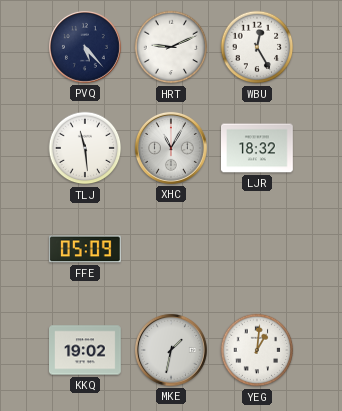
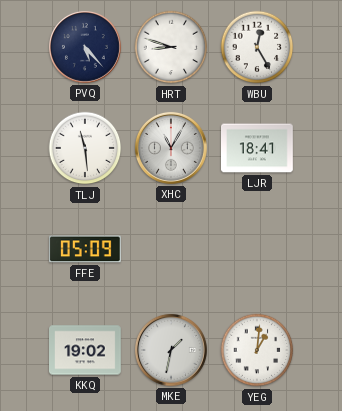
HRT: 9:11 -> 8:48 (171, 47)
LJR: 18:32 -> 18:41 (258, 148)
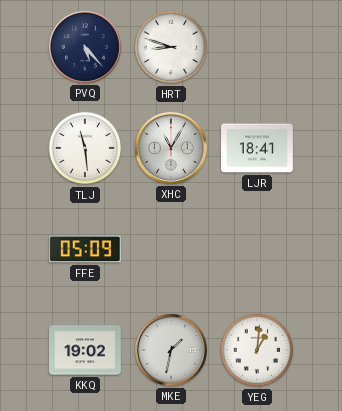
WBU: 12:25 -> none (257, 47)
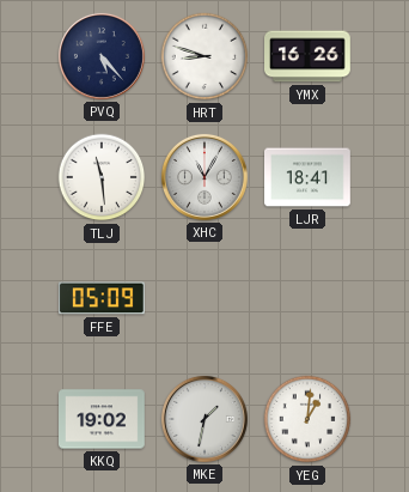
YMX: none -> 16:26 (309, 56)
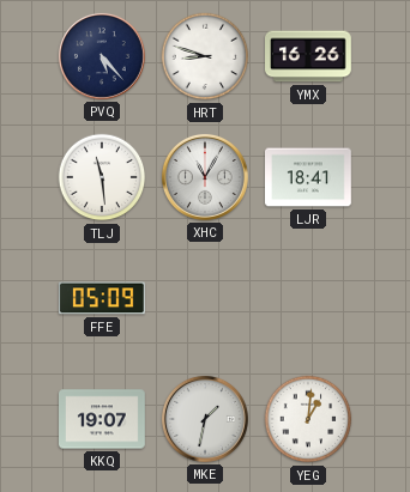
KKQ: 19:02 -> 19:07 (103, 419)
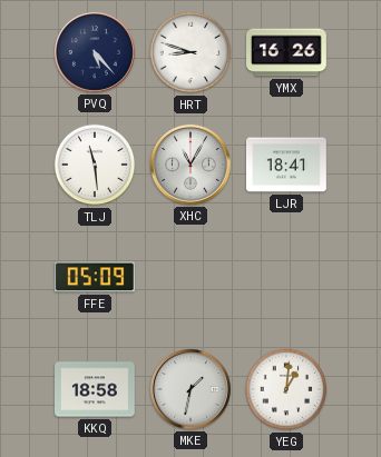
KKQ: 19:07 -> 18:58 (96, 389)
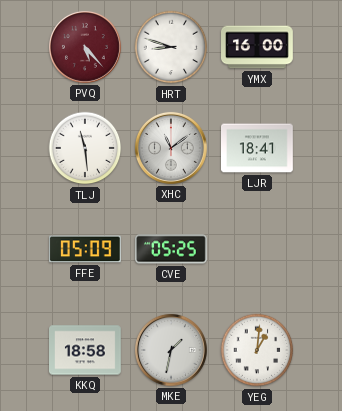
PVQ dial: navy -> burgundy (85, 47)
YMX: 16:26 -> 16:00 (258, 47)
XHC: 11:05 -> 11:09 (171, 148)
CVE: none -> 05:25 (172, 249)
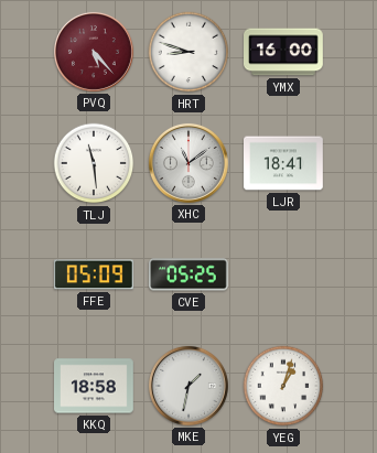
YEG: 1:01 -> 1:03 (283, 386)
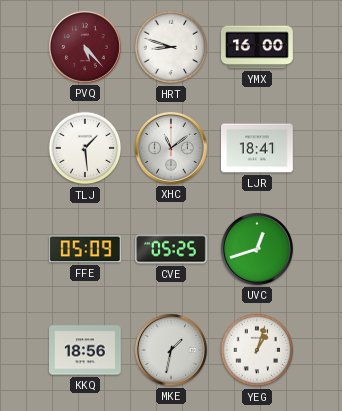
TLJ: 11:29 -> 1:29 (85, 148)
UVC: none -> 12:42 (257, 249)
KKQ: 18:58 -> 18:56 (86, 350)
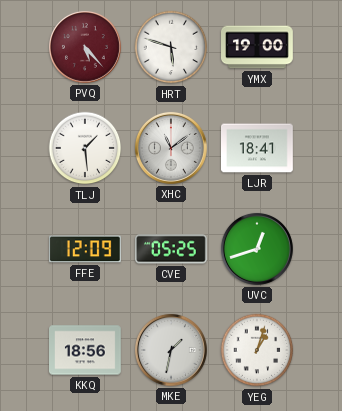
HRT: 8:48 -> 5:48 (171, 47)
YMX: 16:00 -> 19:00 (258, 47)
FFE: 05:09 -> 12:09 (85, 249)
